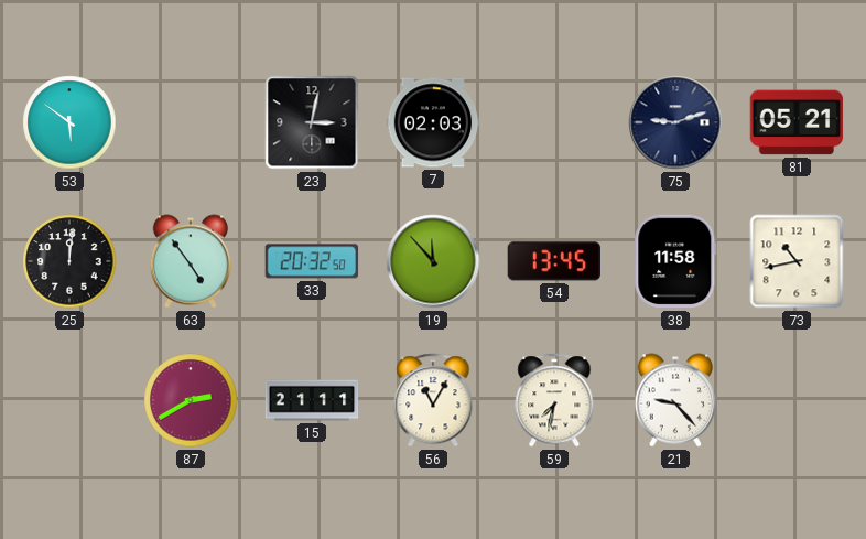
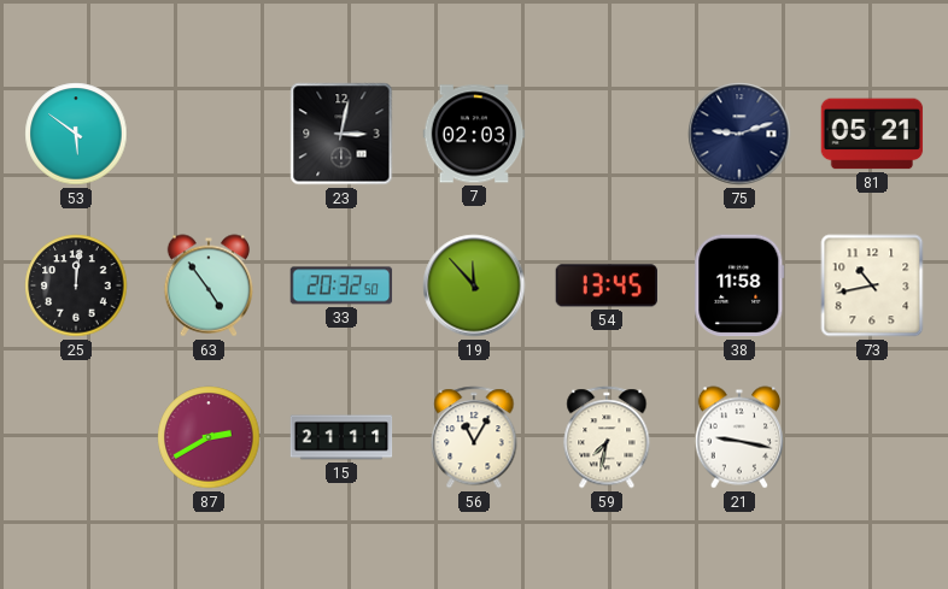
21: 9:23 -> 9:17 (739, 437)
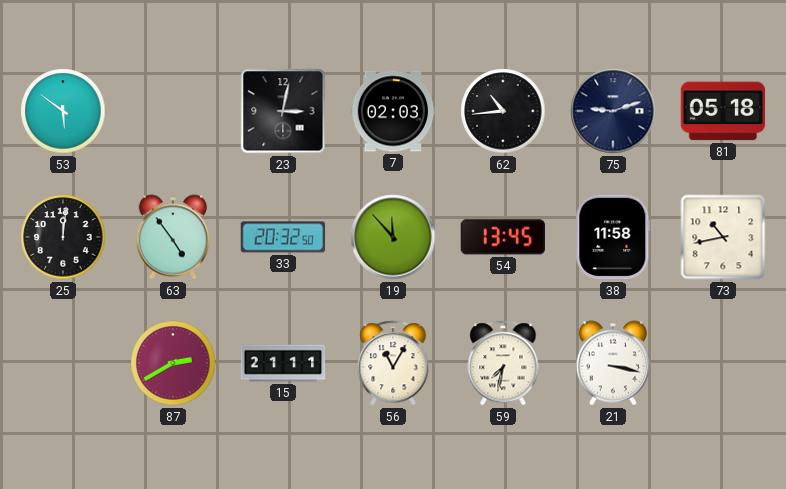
62: none -> 10:44 (503, 111)
81: 05:21 -> 05:18 (723, 111)
21: 9:17 -> 3:17 (613, 363)
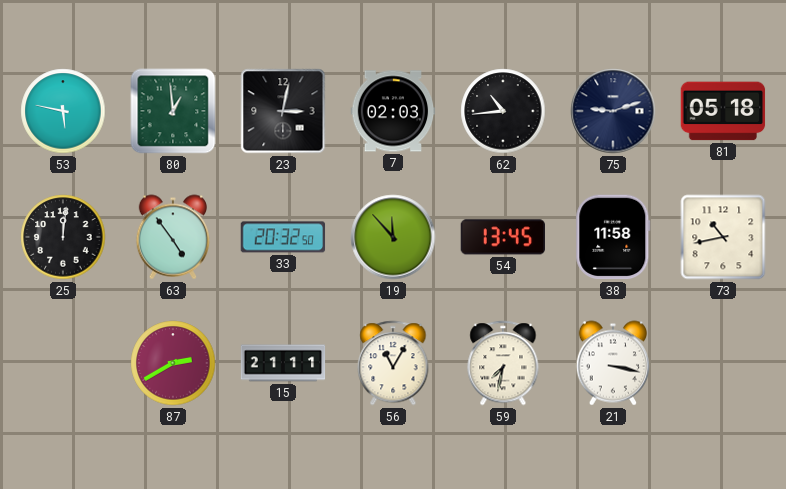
53: 5:51 -> 5:47 (63, 111)
80: none -> 12:59 (173, 111)
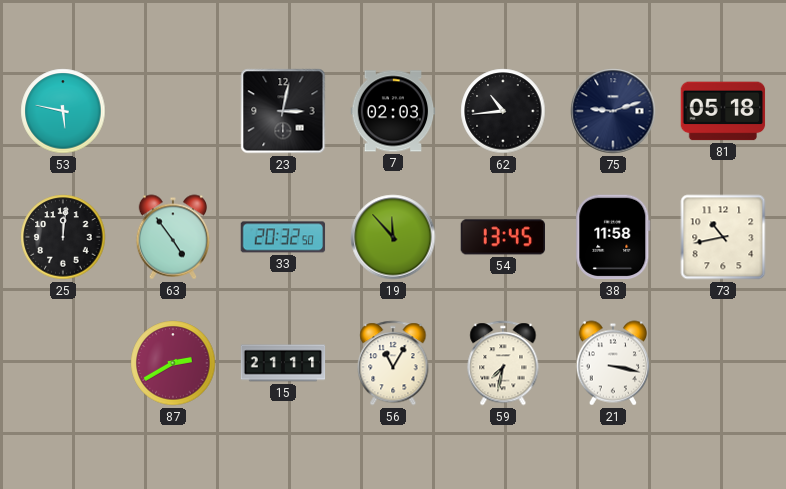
80: 12:59 -> none (173, 111)
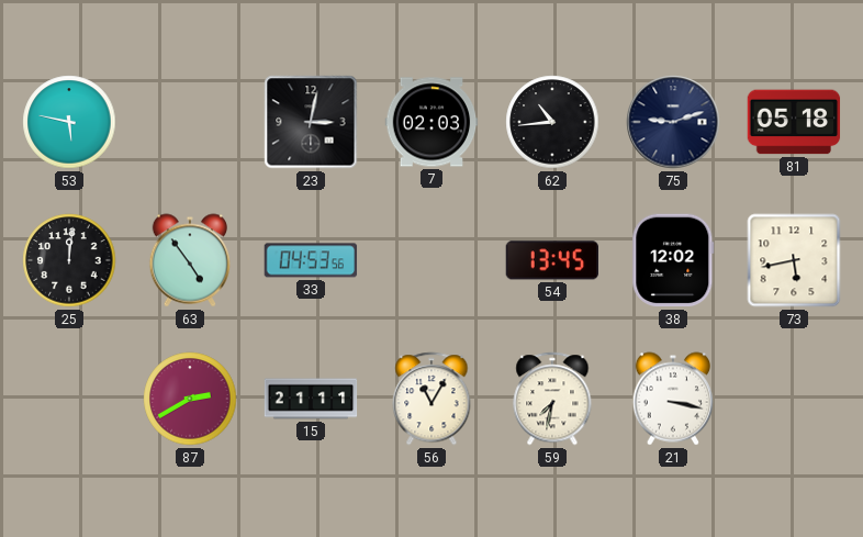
33: 20:32 -> 04:53 (311, 260)
19: 11:53 -> none (393, 237)
38: 11:58 -> 12:02 (673, 260)
73: 10:43 -> 5:43 (794, 260)
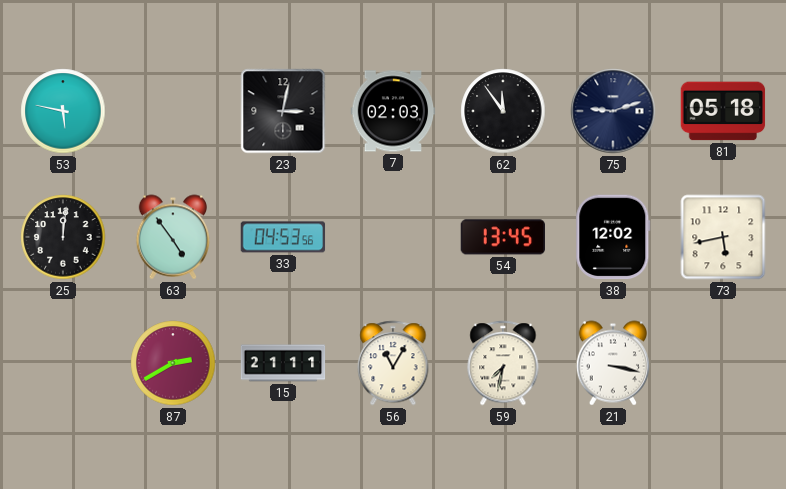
62: 10:44 -> 11:54 (503, 111)
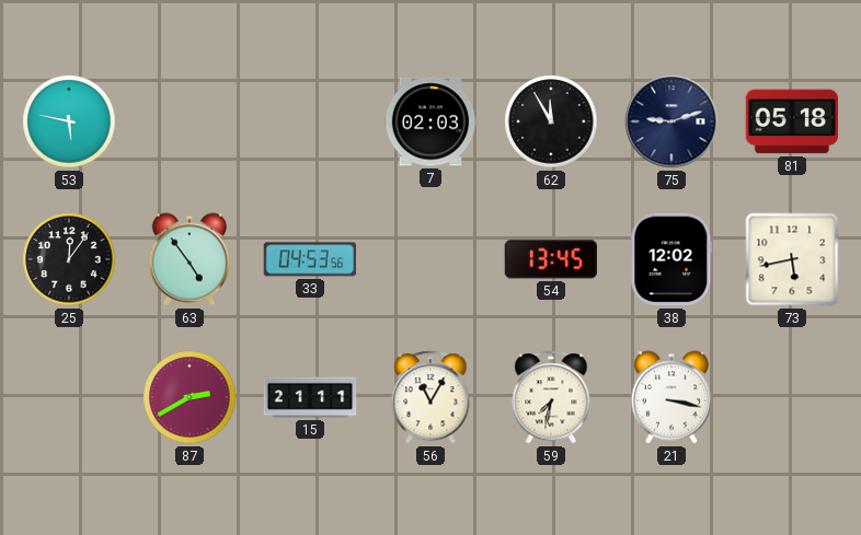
23: 3:02 -> none (283, 111)
62: 11:54 -> 11:55 (551, 121)
25: 12:01 -> 12:06 (69, 259)
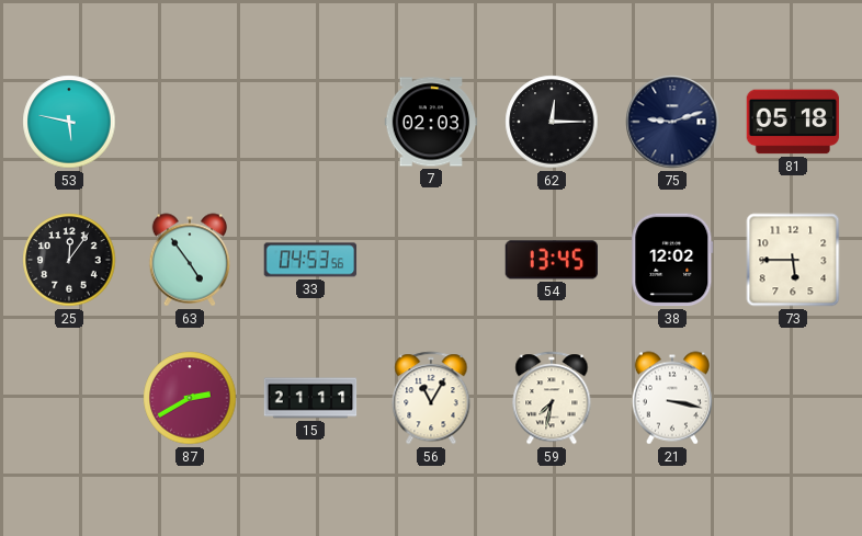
62: 11:55 -> 12:15 (552, 122)
73: 5:43 -> 5:45 (793, 260)
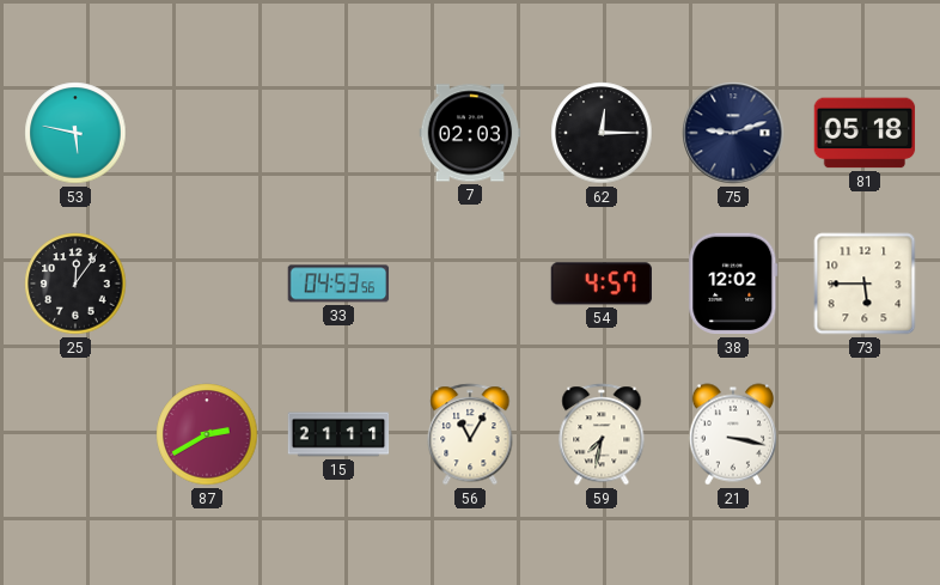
63: 4:54 -> none (190, 260)
54: 13:45 -> 4:57 (600, 284)
